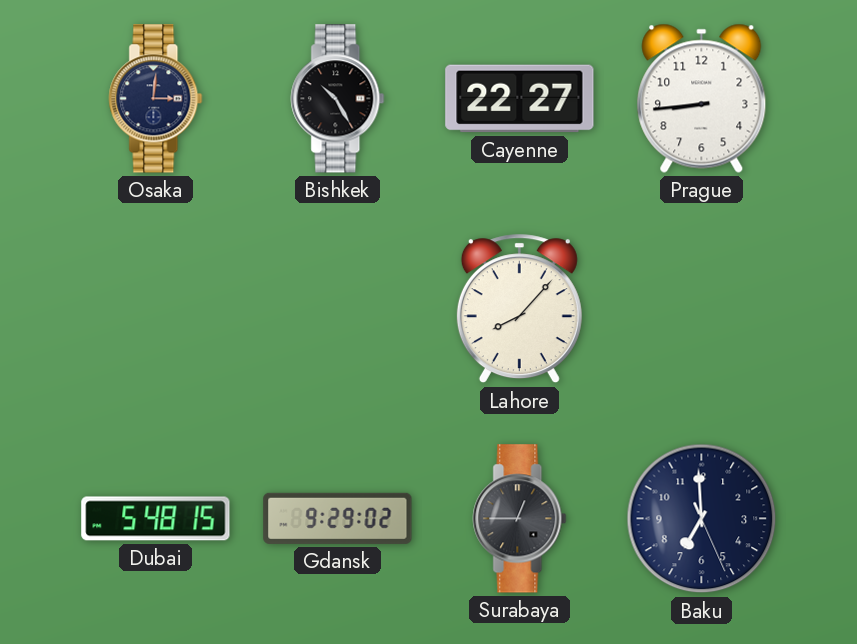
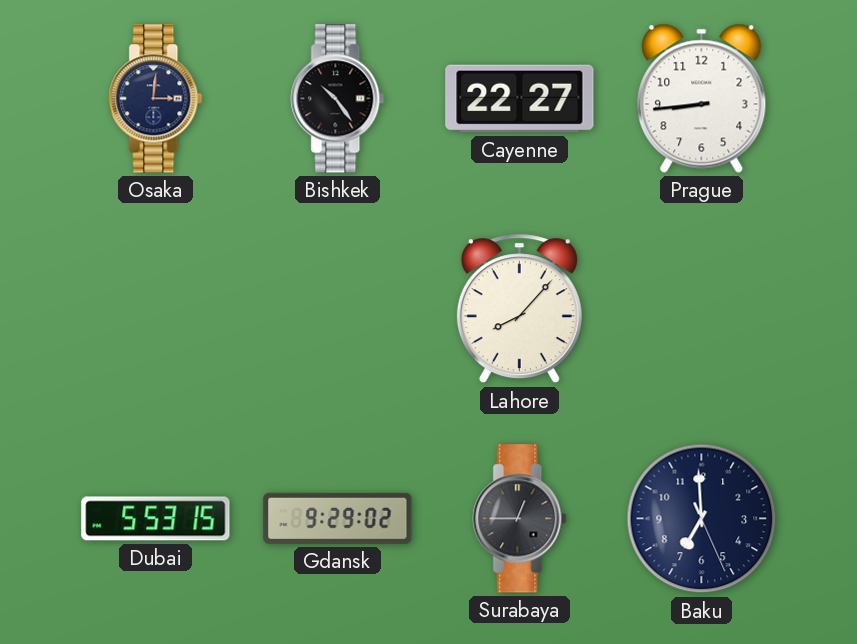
Bishkek: 10:25 -> 10:24 (338, 99)
Dubai: 5:48 -> 5:53 (156, 519)
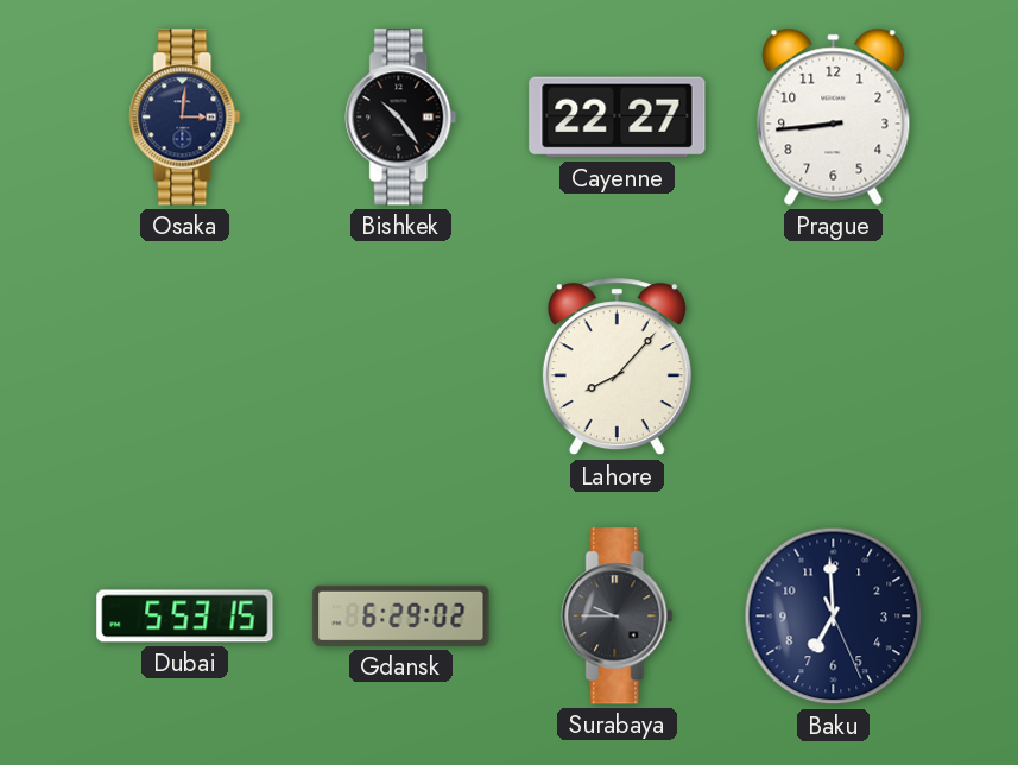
Gdansk: 9:29 -> 6:29 (401, 615)
Surabaya: 12:45 -> 9:45 (618, 617)
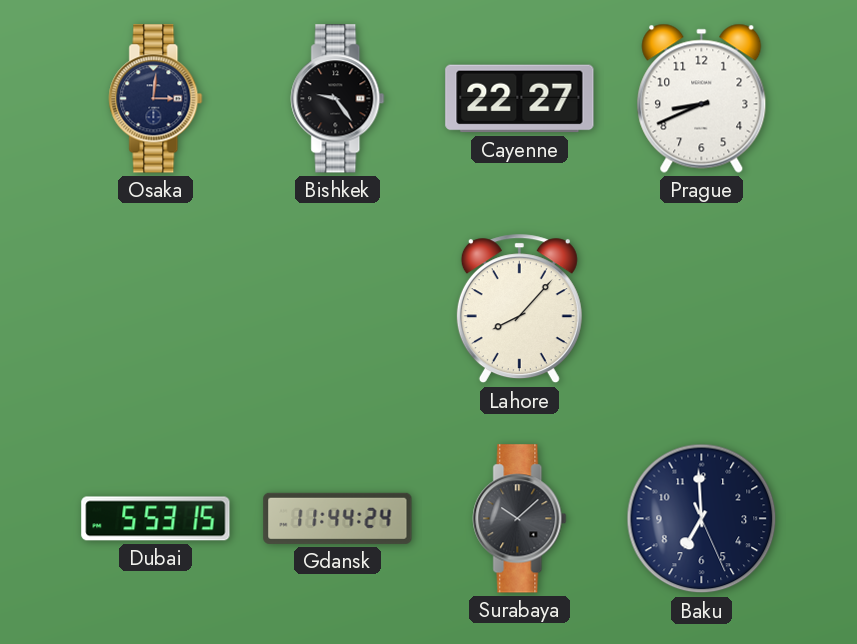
Bishkek: 10:24 -> 9:24 (338, 99)
Prague: 8:44 -> 8:41 (702, 98)
Gdansk: 6:29 -> 11:44 (338, 518)
Surabaya: 9:45 -> 10:08 (520, 519)
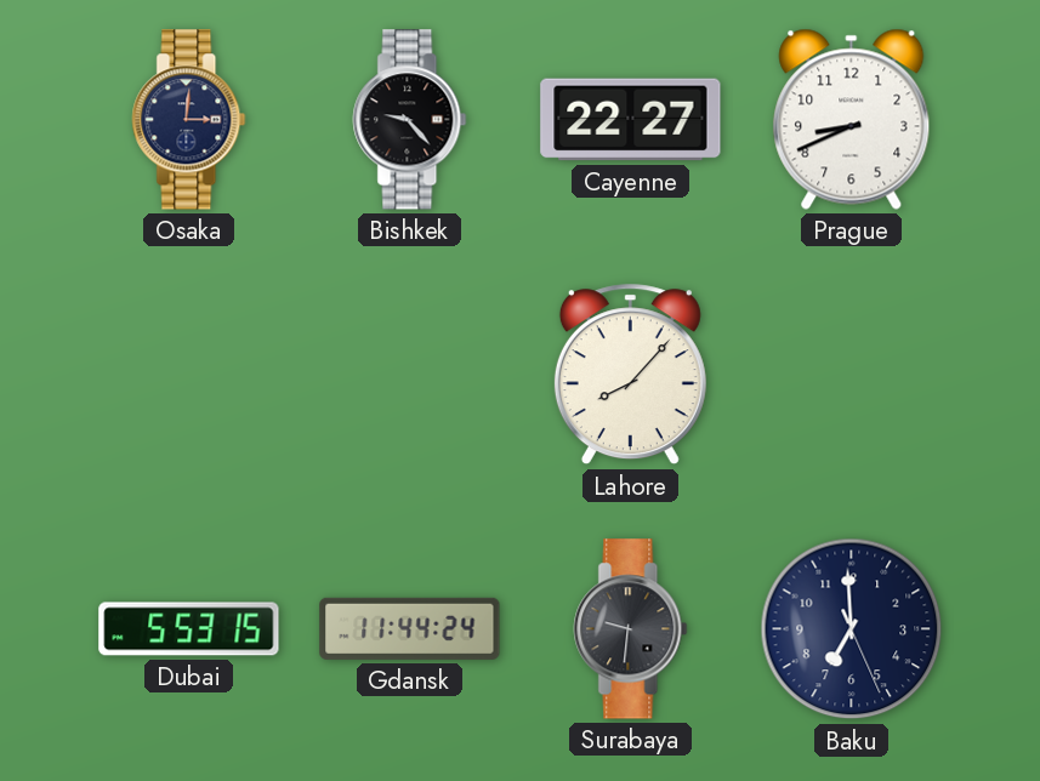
Bishkek: 9:24 -> 9:23 (410, 120)
Surabaya: 10:08 -> 9:31 (631, 629)
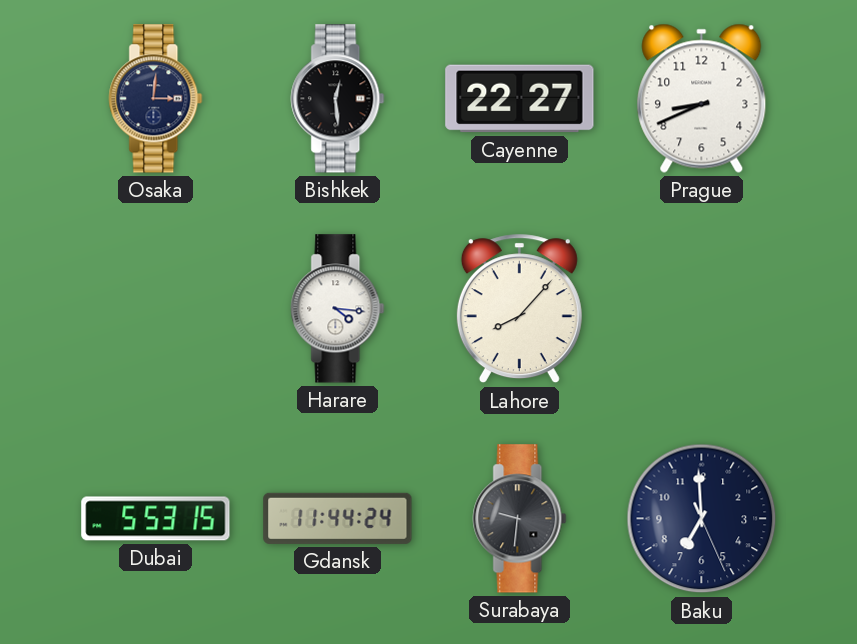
Bishkek: 9:23 -> 12:29 (338, 99)
Harare: none -> 4:16 (338, 309)
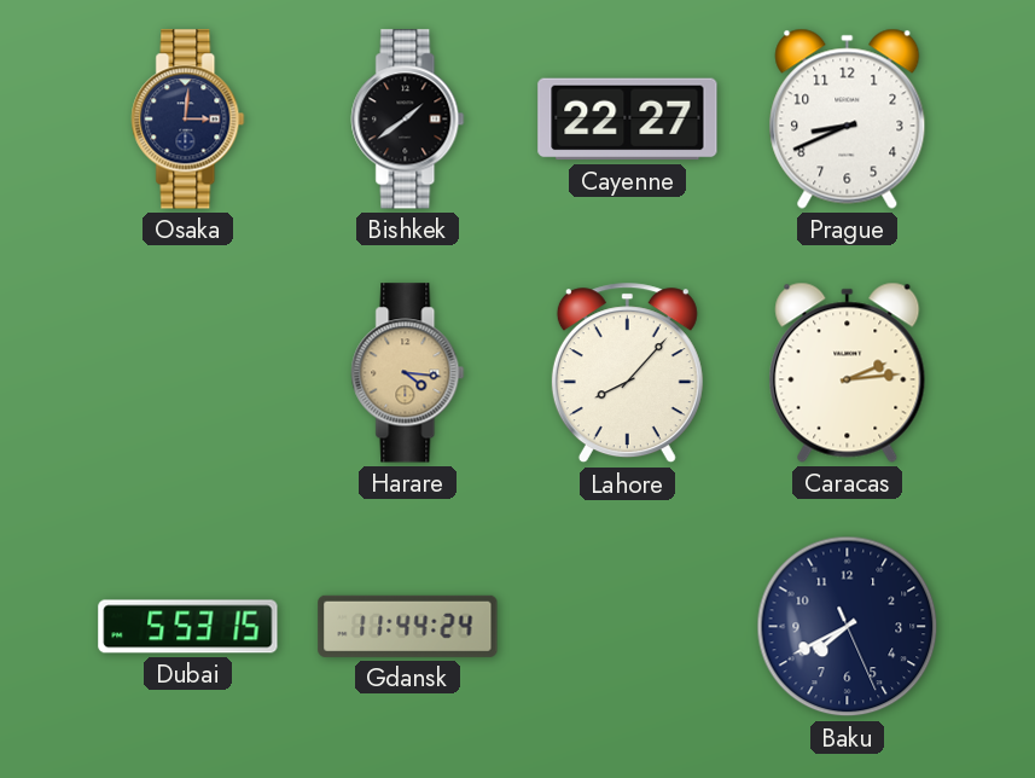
Bishkek: 12:29 -> 1:39 (408, 120)
Harare dial: white -> champagne (408, 373)
Caracas: none -> 2:14 (848, 372)
Surabaya: 9:31 -> none (520, 519)
Baku: 6:59 -> 7:40 (848, 627)
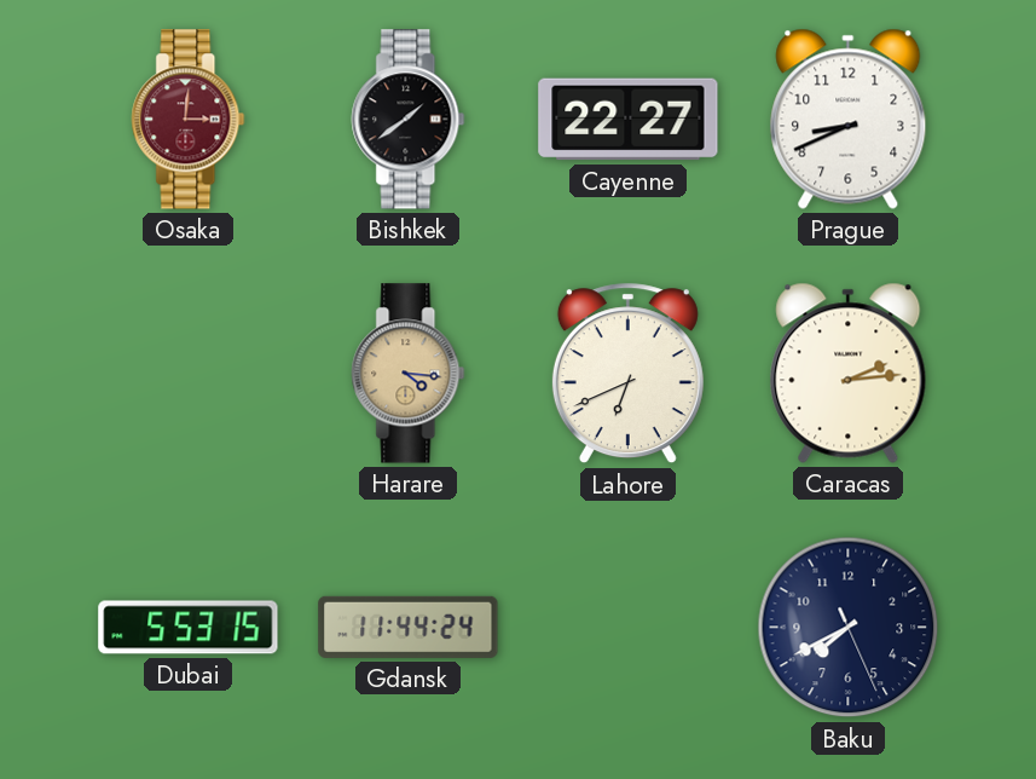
Osaka dial: navy -> burgundy (189, 120)
Lahore: 8:07 -> 6:41 (627, 374)
